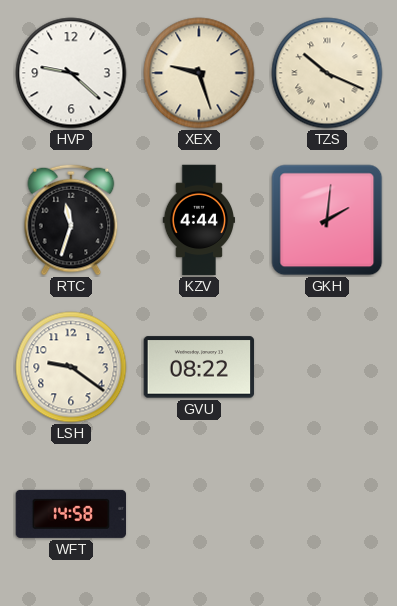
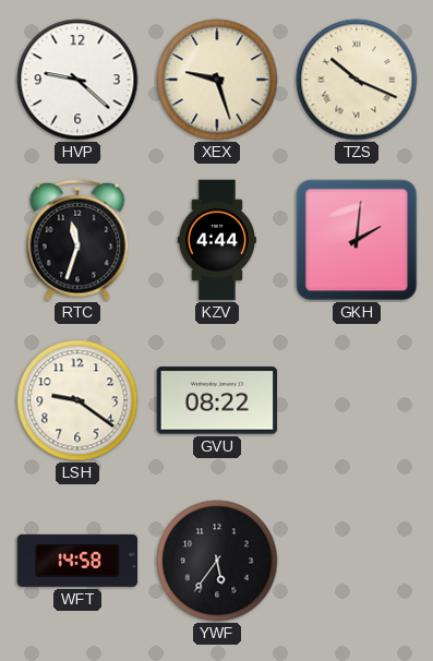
YWF: none -> 5:36 (217, 561)
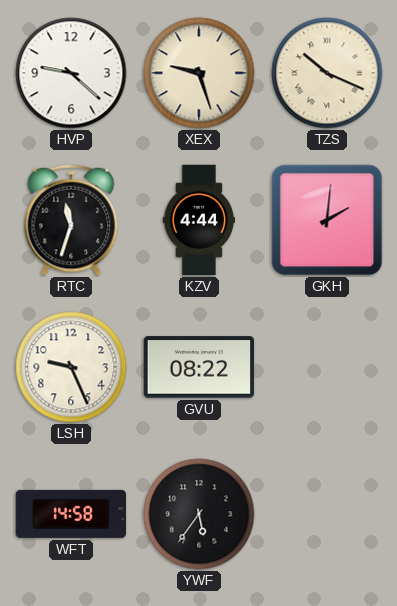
LSH: 9:21 -> 9:26 (71, 367)
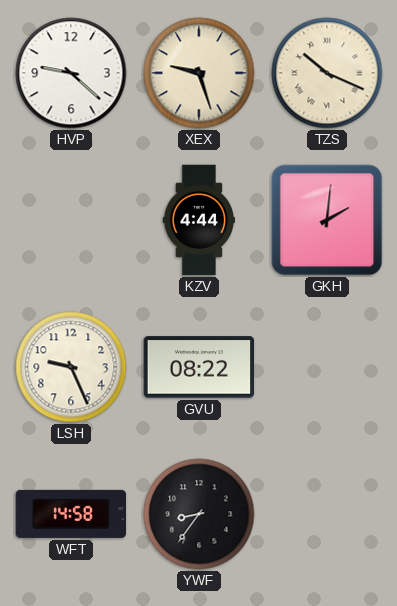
RTC: 11:33 -> none (71, 220)
YWF: 5:36 -> 8:36 (199, 514)
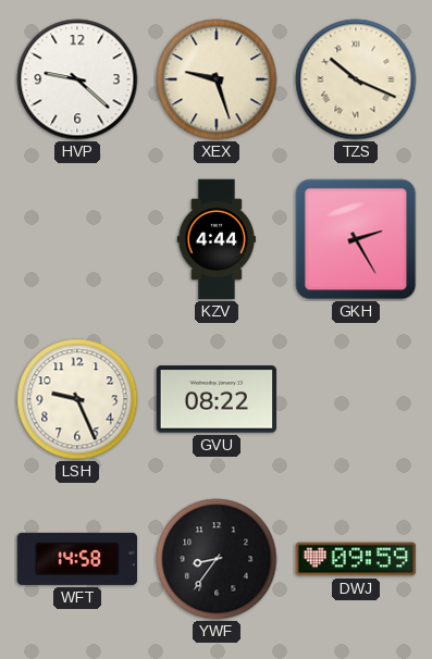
GKH: 2:01 -> 2:25 (356, 239)
DWJ: none -> 09:59 (356, 559)
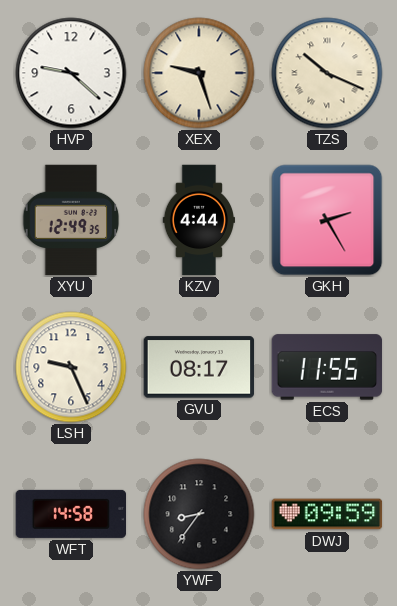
XYU: none -> 12:49 (71, 220)
GVU: 08:22 -> 08:17 (199, 367)
ECS: none -> 11:55 (327, 367)
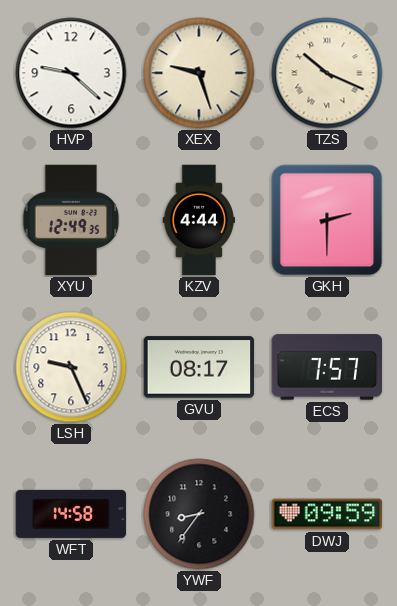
GKH: 2:25 -> 2:30 (327, 220)
ECS: 11:55 -> 7:57 (327, 367)
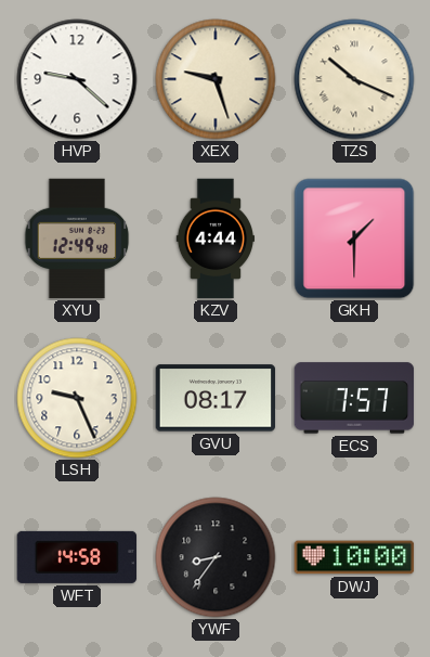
XYU: 12:49:35 -> 12:49:48 (77, 239)
GKH: 2:30 -> 1:30 (354, 239)
DWJ: 09:59 -> 10:00 (354, 557)
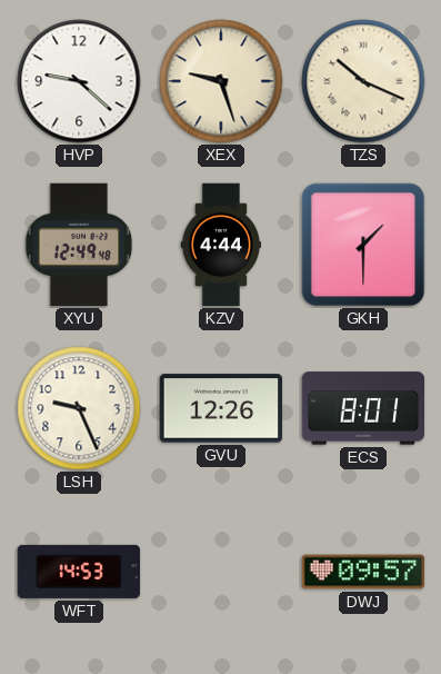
GVU: 08:17 -> 12:26 (221, 408)
ECS: 7:57 -> 8:01 (363, 408)
WFT: 14:58 -> 14:53 (79, 572)
YWF: 8:36 -> none (216, 557)
DWJ: 10:00 -> 09:57 (363, 572)
